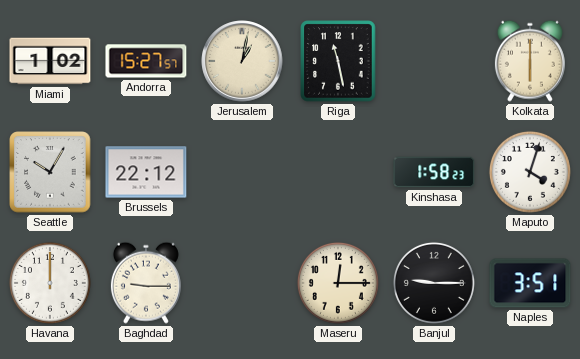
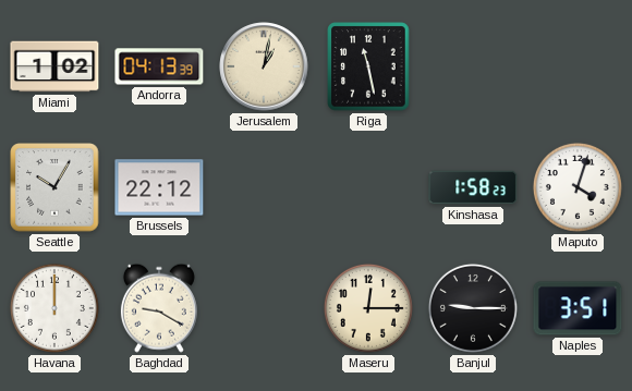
Andorra: 15:27 -> 04:13 (159, 66)
Kolkata: 6:00 -> none (530, 61)
Baghdad: 9:15 -> 9:20 (159, 308)
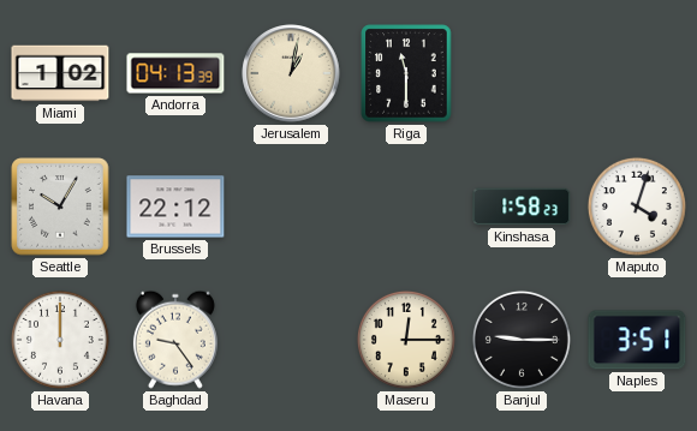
Riga: 11:28 -> 11:30 (406, 73)
Baghdad: 9:20 -> 9:24 (175, 340)
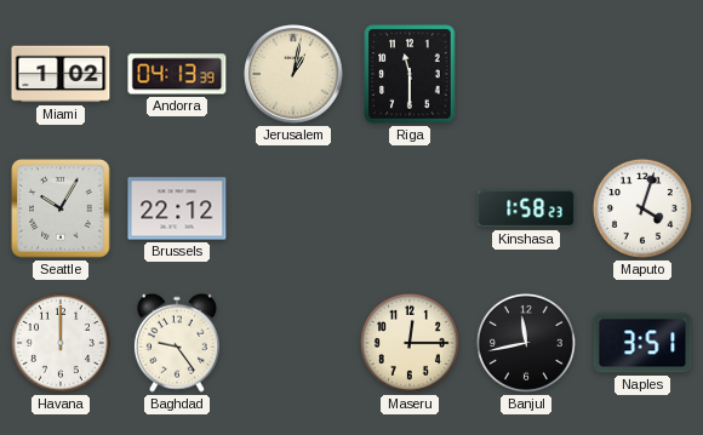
Banjul: 9:15 -> 11:43 (526, 343)
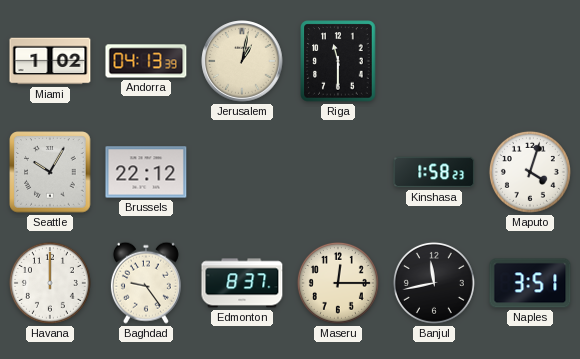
Edmonton: none -> 8:37 (242, 283)
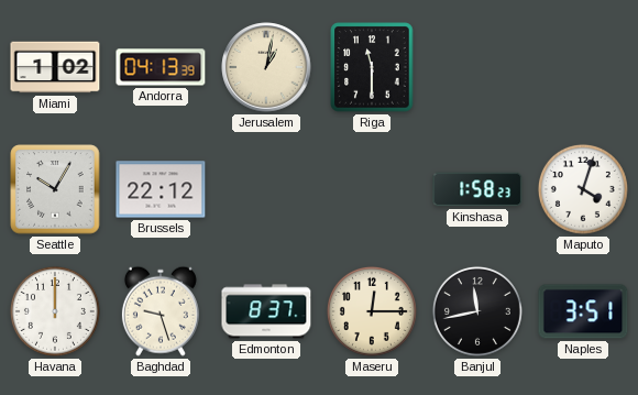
Baghdad: 9:24 -> 9:27 (161, 311)
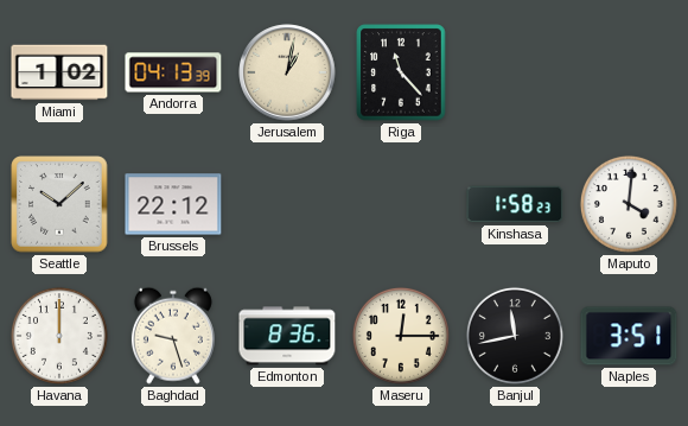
Riga: 11:30 -> 11:23 (401, 72)
Seattle: 10:05 -> 10:08 (59, 204)
Maputo: 4:03 -> 4:01 (629, 204)
Edmonton: 8:37 -> 8:36 (287, 336)
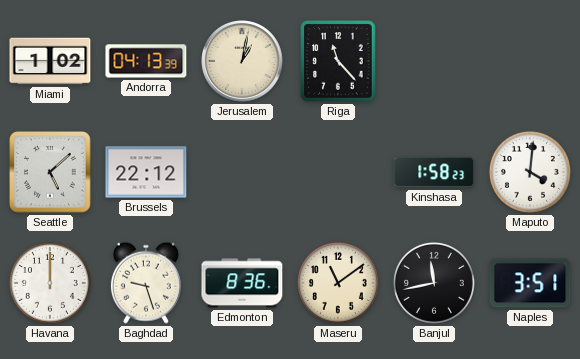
Seattle: 10:08 -> 5:08 (50, 172)
Maseru: 12:15 -> 11:09 (338, 283)
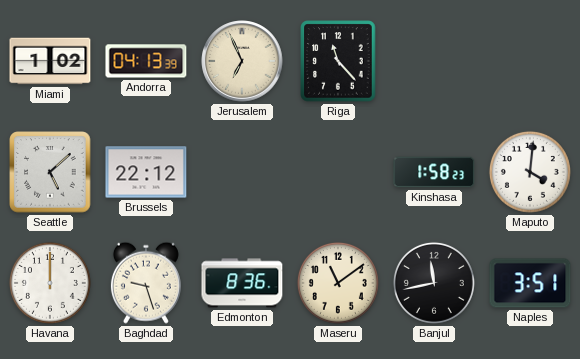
Jerusalem: 1:02 -> 6:56 (242, 61)
